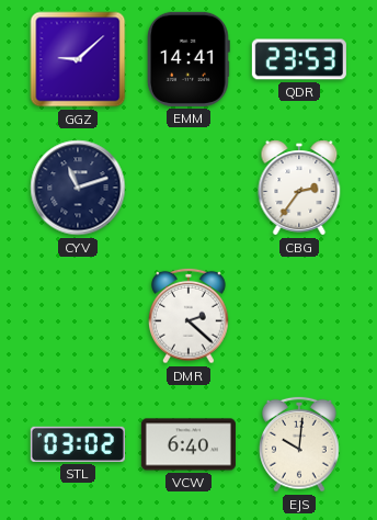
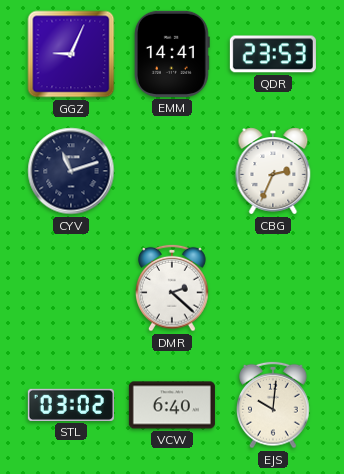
GGZ: 9:08 -> 9:04 (71, 54)
CBG: 2:36 -> 2:34 (273, 171)
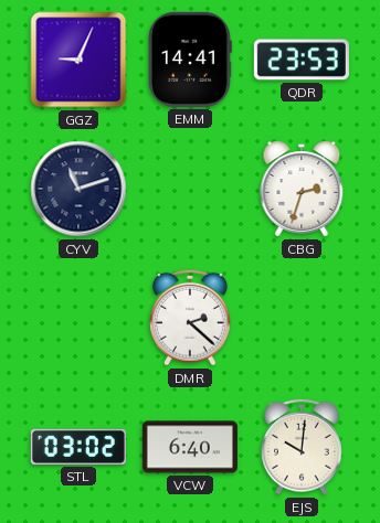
CBG: 2:34 -> 2:33 (302, 189)
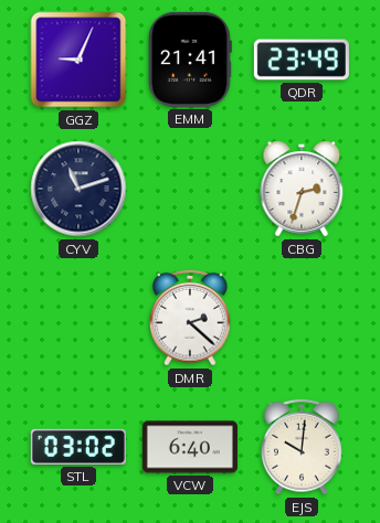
EMM: 14:41 -> 21:41 (190, 60)
QDR: 23:53 -> 23:49 (302, 60)
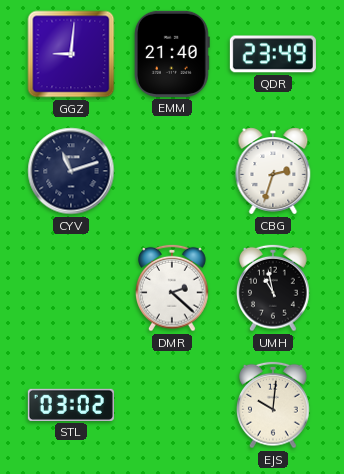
GGZ: 9:04 -> 9:01 (71, 54)
EMM: 21:41 -> 21:40 (172, 54)
UMH: none -> 10:58 (274, 288)
VCW: 6:40 -> none (190, 447)
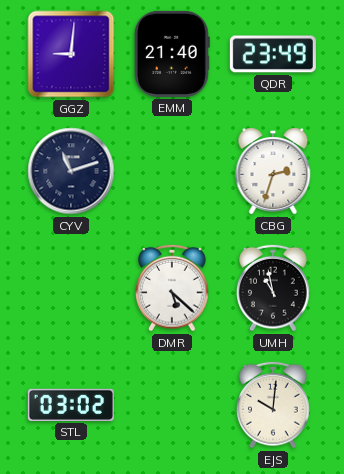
DMR: 2:22 -> 5:22 (173, 288)
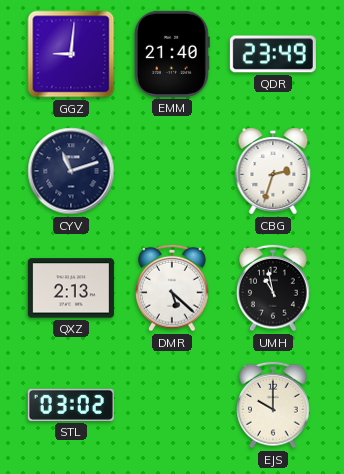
QXZ: none -> 2:13 (71, 288)
EJS: 10:01 -> 10:00 (274, 405)
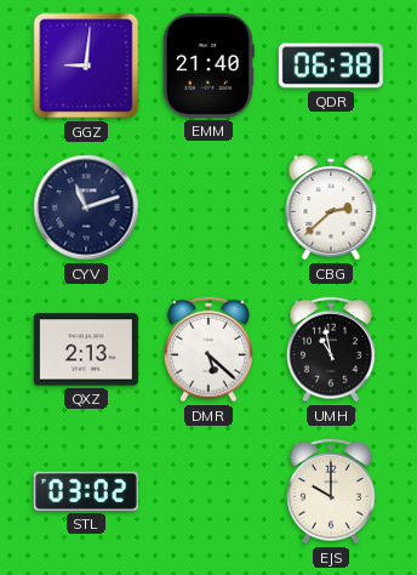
QDR: 23:49 -> 06:38 (331, 66)
CBG: 2:33 -> 2:38 (331, 207)
